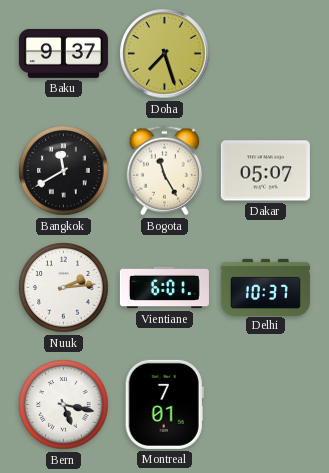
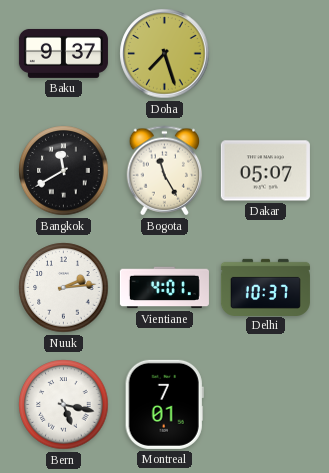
Vientiane: 6:01 -> 4:01 (164, 288)
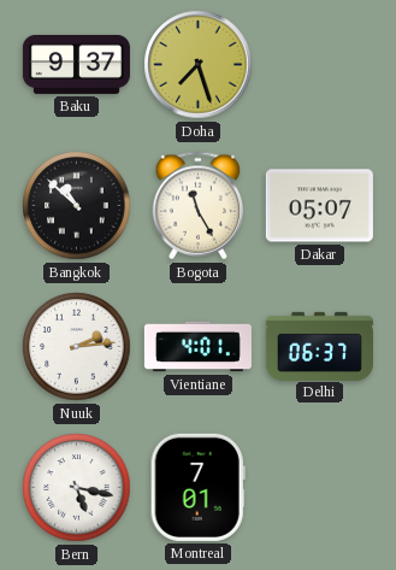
Bangkok: 11:40 -> 10:52 (77, 206)
Delhi: 10:37 -> 06:37 (319, 346)
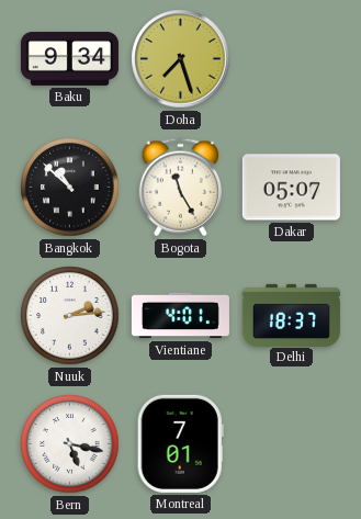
Baku: 9:37 -> 9:34 (69, 58)
Delhi: 06:37 -> 18:37 (291, 315)
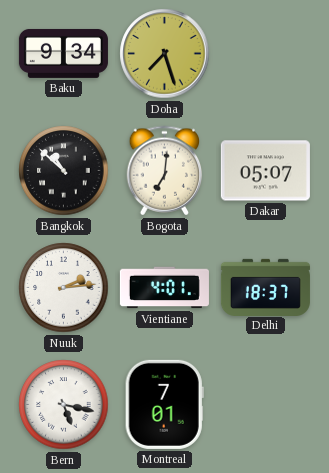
Bogota: 11:25 -> 7:01 (165, 171)
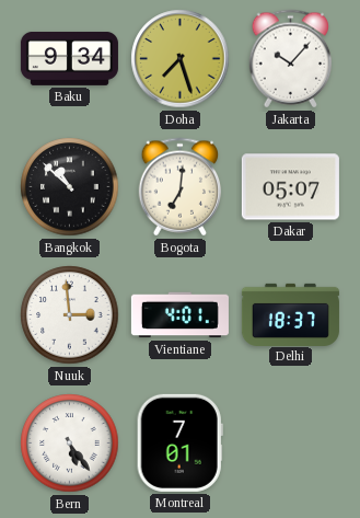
Jakarta: none -> 10:07 (291, 59)
Nuuk: 2:14 -> 2:59 (70, 315)
Bern: 5:17 -> 5:24 (70, 444)
